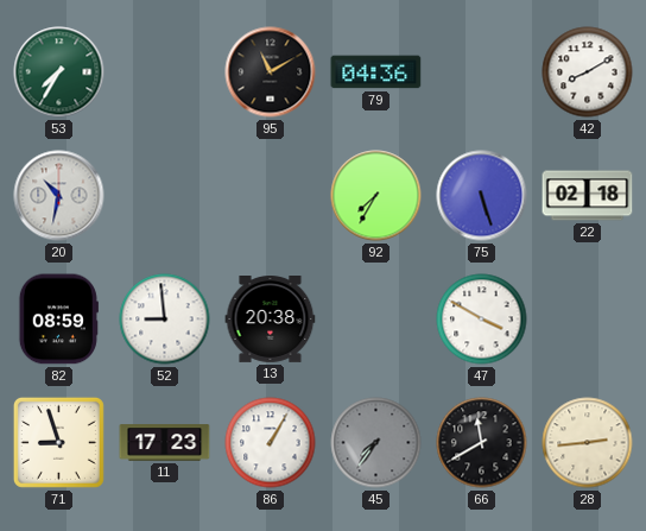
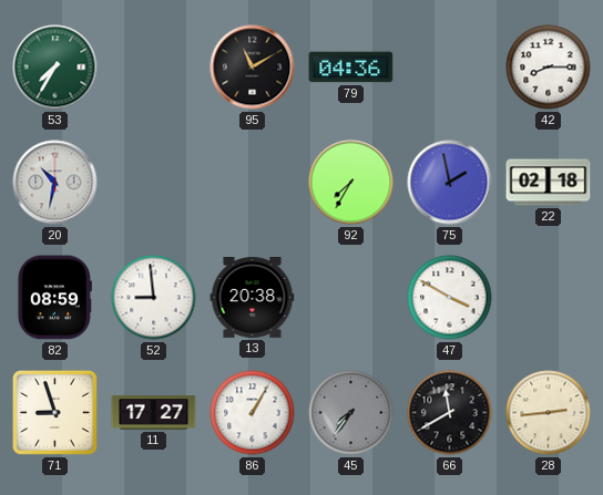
42: 8:10 -> 8:15 (549, 68)
75: 5:27 -> 1:58 (450, 183)
11: 17:23 -> 17:27 (154, 413)
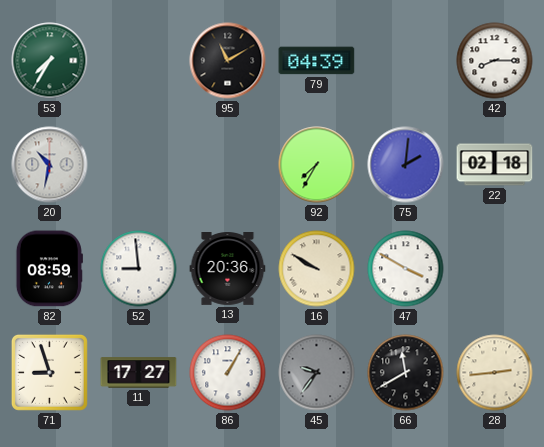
79: 04:36 -> 04:39 (317, 61)
75: 1:58 -> 2:01 (406, 165)
13: 20:38 -> 20:36 (228, 269)
16: none -> 9:50 (317, 269)
45: 7:36 -> 9:36 (317, 373)
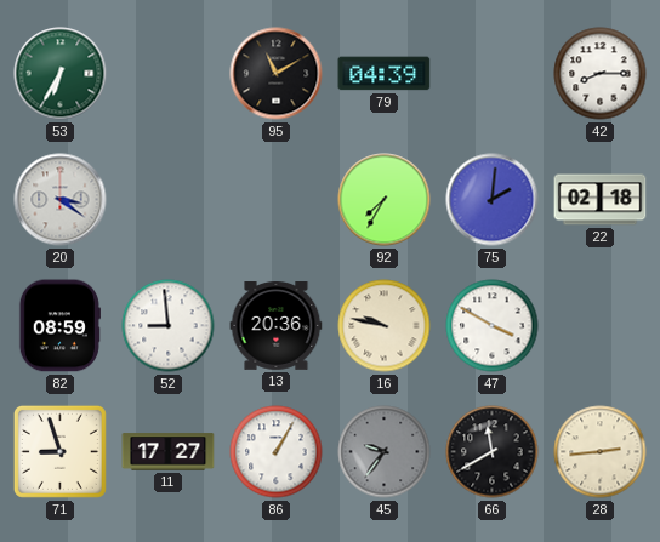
53: 7:35 -> 6:35 (61, 74)
20: 10:32 -> 3:21 (61, 200)
16: 9:50 -> 9:47 (385, 326)
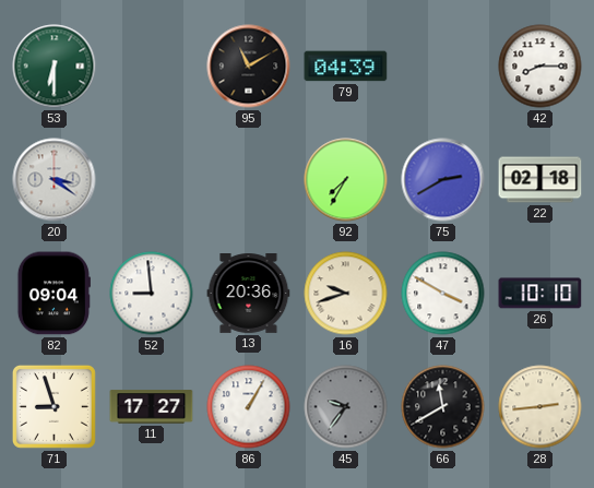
53: 6:35 -> 6:30 (55, 67)
75: 2:01 -> 2:40 (443, 180)
82: 08:59 -> 09:04 (54, 294)
16: 9:47 -> 9:42 (346, 294)
26: none -> 10:10 (540, 294)
